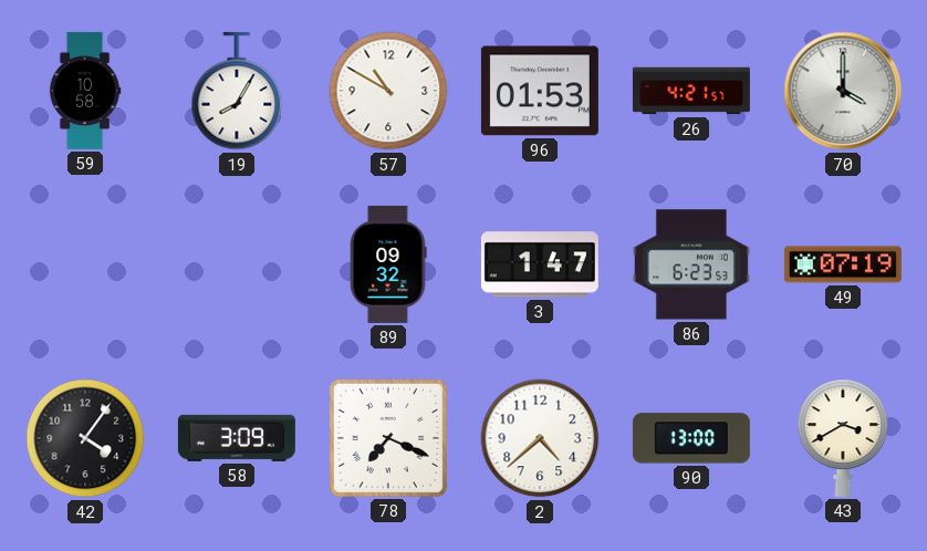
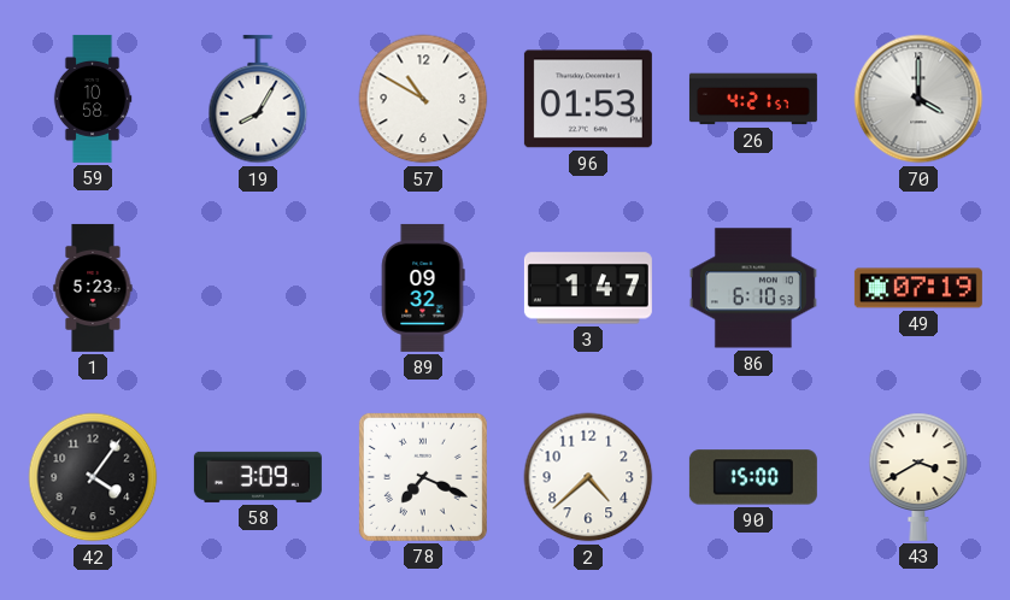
1: none -> 5:23 (93, 288)
86: 6:23 -> 6:10 (753, 288)
90: 13:00 -> 15:00 (753, 477)
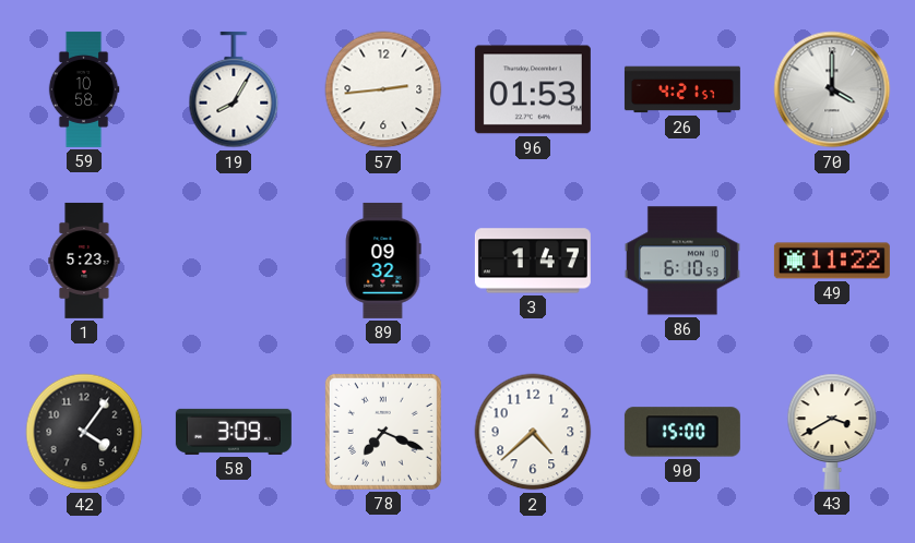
57: 10:50 -> 2:44 (383, 89)
49: 07:19 -> 11:22 (832, 261)
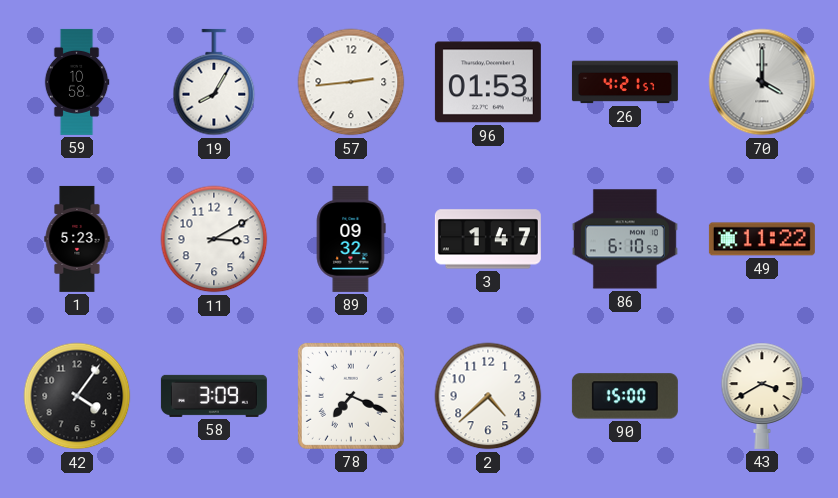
11: none -> 3:10 (214, 239)
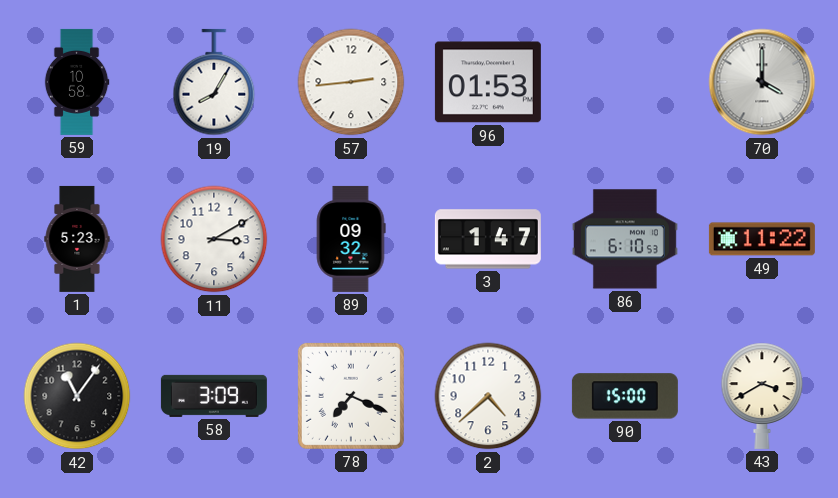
26: 4:21 -> none (625, 82)
42: 4:06 -> 11:06 (77, 396)
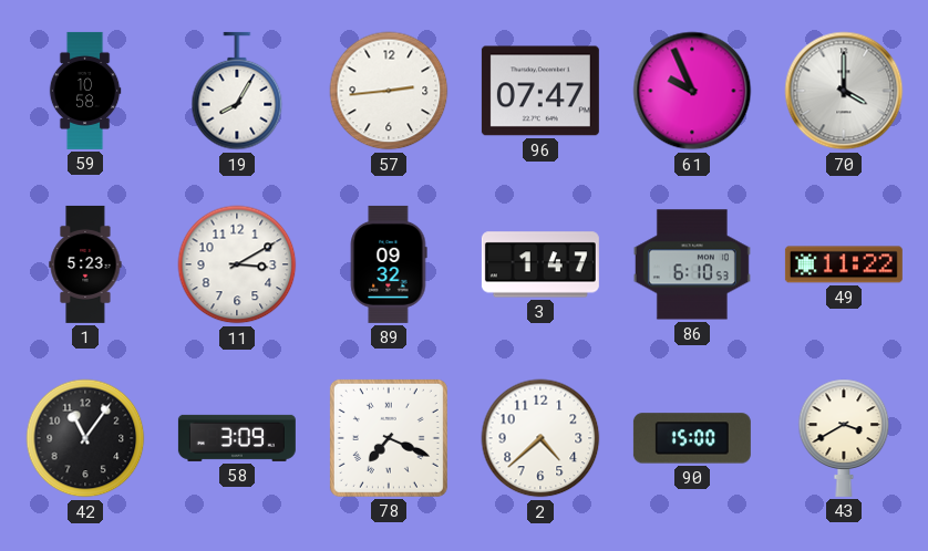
96: 01:53 -> 07:47 (540, 91)
61: none -> 9:56 (692, 91)
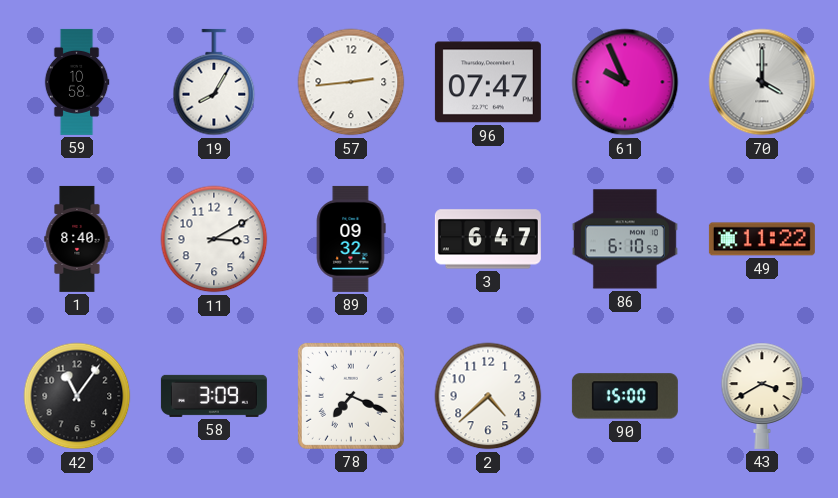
1: 5:23 -> 8:40 (77, 239)
3: 1:47 -> 6:47 (488, 239)
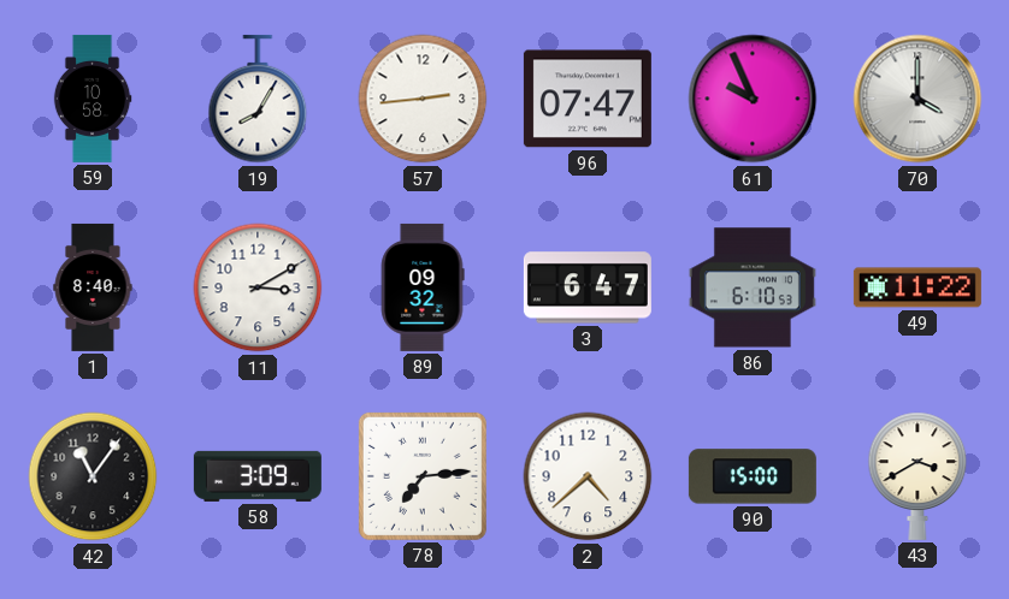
78: 7:19 -> 7:14 (423, 476)
